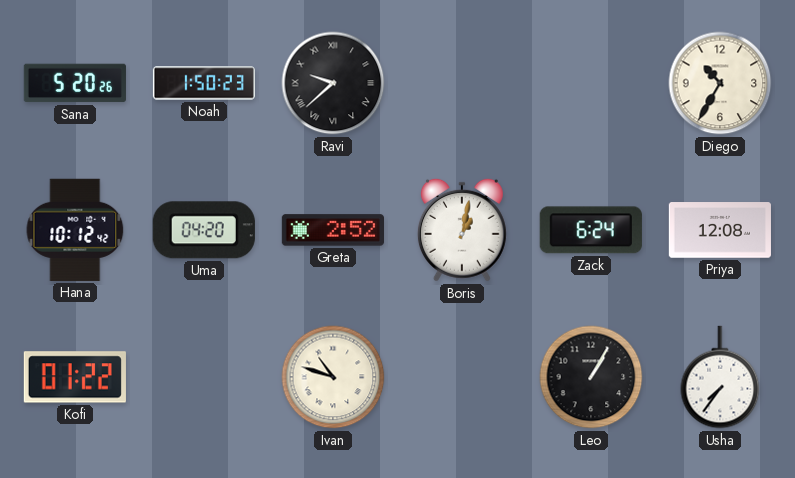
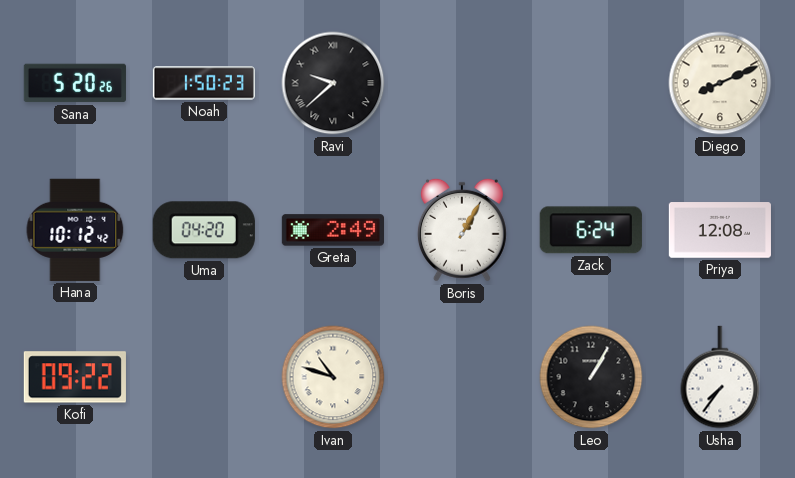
Diego: 10:35 -> 8:11 (720, 83)
Greta: 2:52 -> 2:49 (332, 230)
Boris: 1:02 -> 1:05 (462, 230)
Kofi: 01:22 -> 09:22 (75, 377)
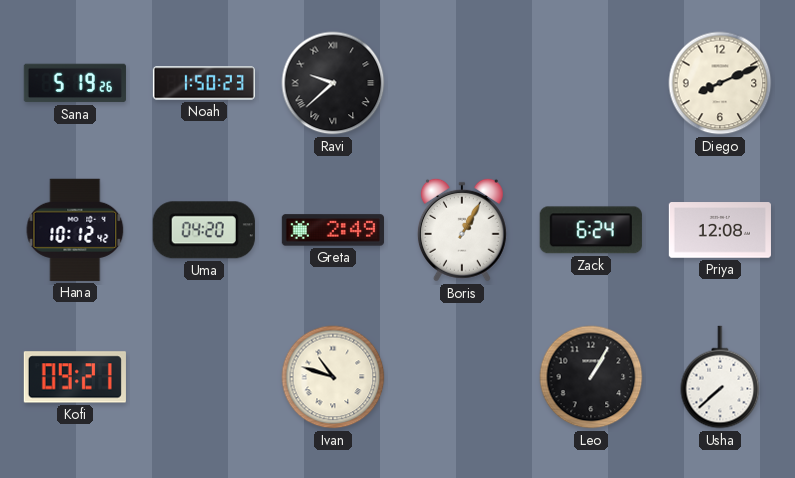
Sana: 5:20 -> 5:19 (75, 83)
Kofi: 09:22 -> 09:21 (75, 377)
Usha: 7:36 -> 7:38 (720, 377)
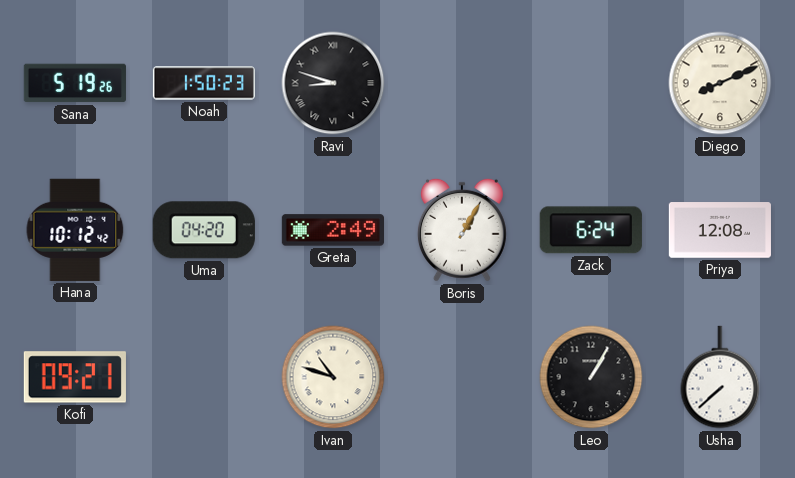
Ravi: 9:38 -> 8:48 (333, 83)
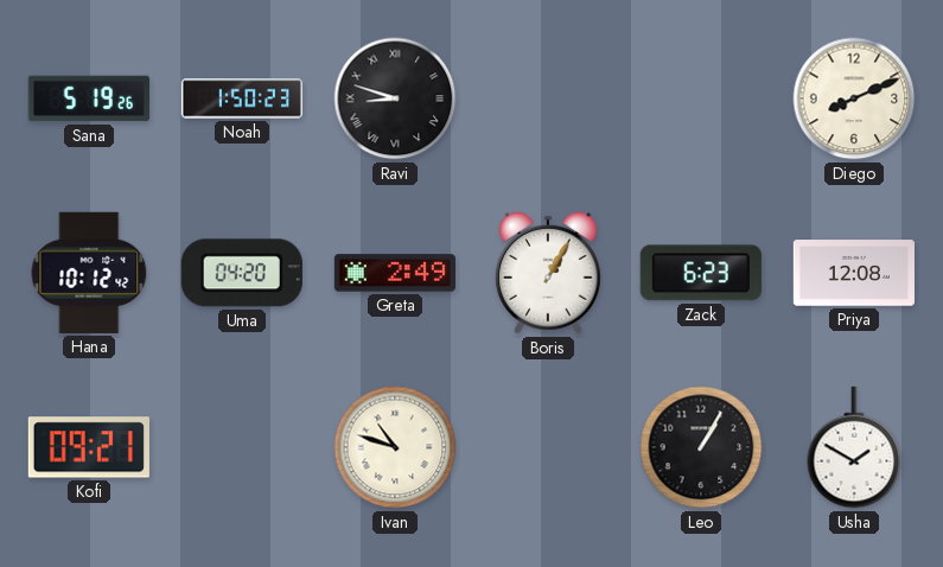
Zack: 6:24 -> 6:23 (701, 273)
Usha: 7:38 -> 1:50 (854, 447)
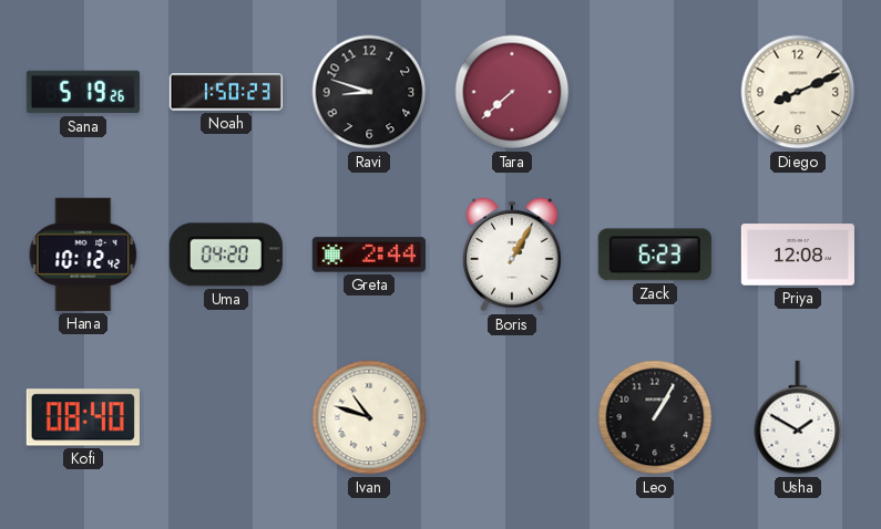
Ravi numerals: Roman -> Arabic (369, 92)
Tara: none -> 7:38 (512, 92)
Greta: 2:49 -> 2:44 (368, 255)
Kofi: 09:21 -> 08:40 (83, 417)
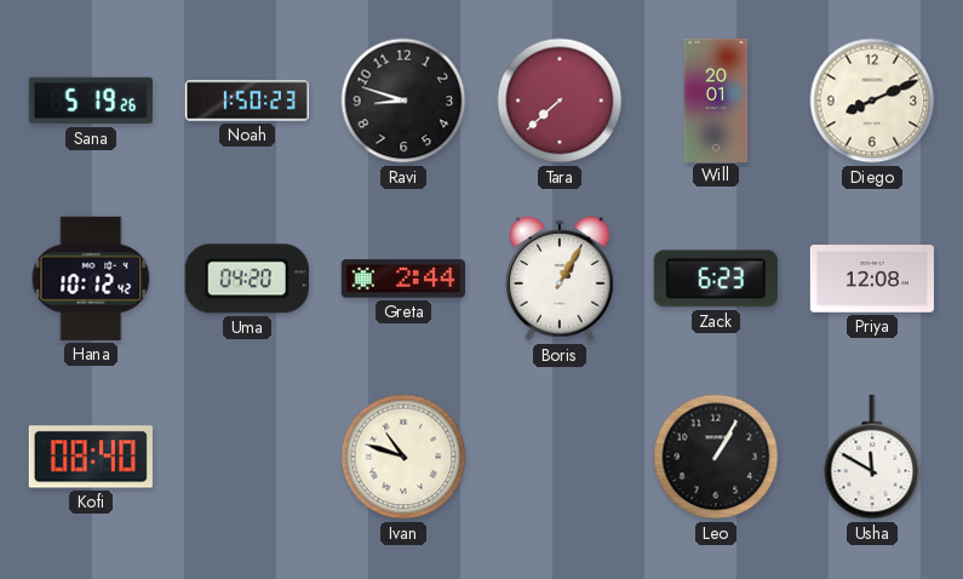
Will: none -> 20:01 (716, 99)
Usha: 1:50 -> 11:50 (872, 457)
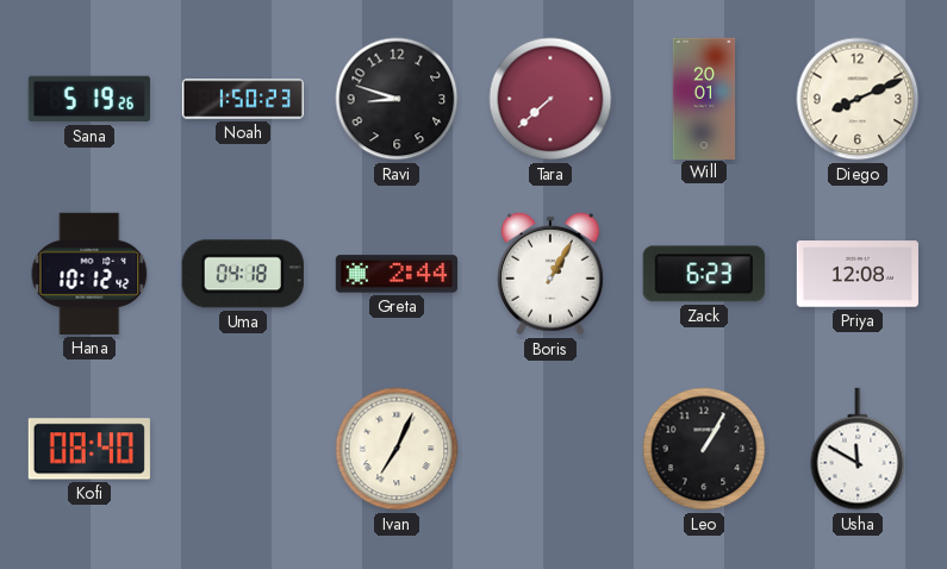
Uma: 04:20 -> 04:18 (243, 274)
Ivan: 10:48 -> 7:04 (397, 449)
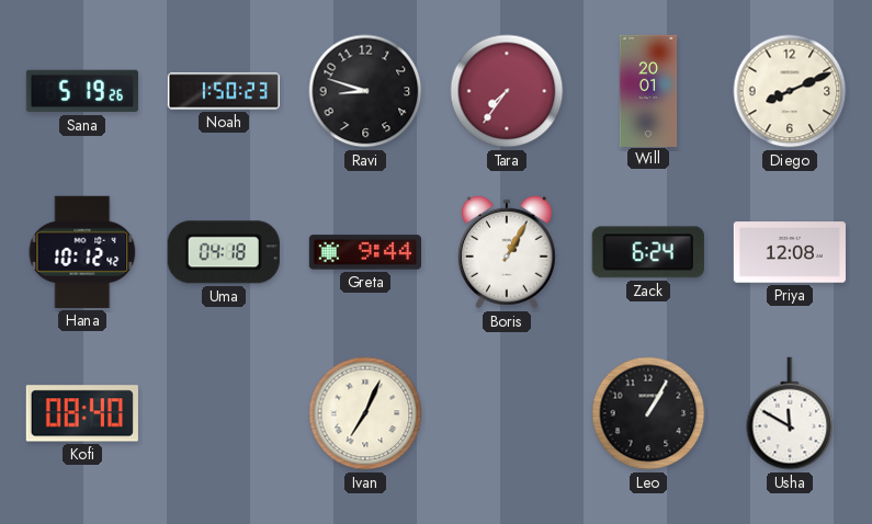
Tara: 7:38 -> 7:36 (507, 91)
Greta: 2:44 -> 9:44 (364, 252)
Zack: 6:23 -> 6:24 (648, 252)
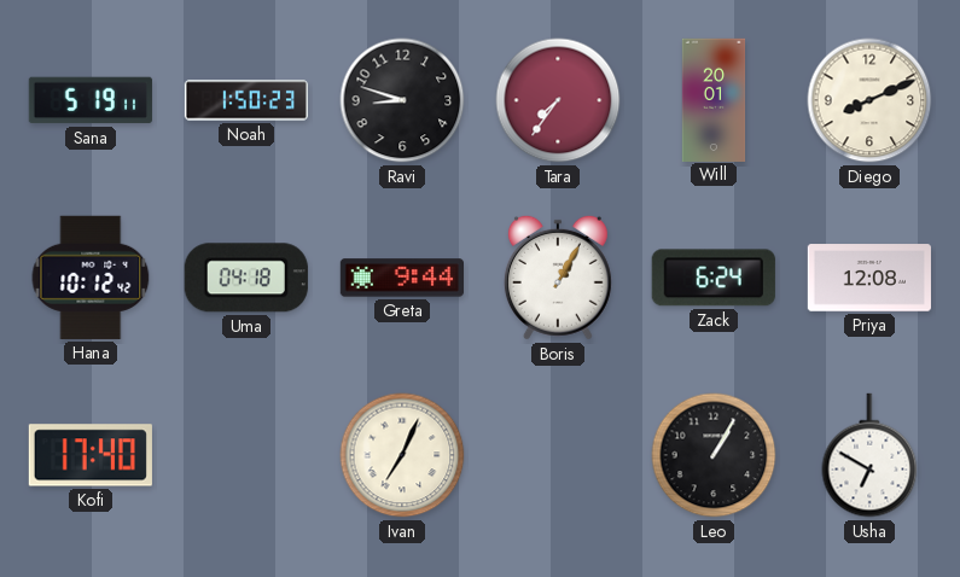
Sana: 5:19:26 -> 5:19:11 (91, 100)
Kofi: 08:40 -> 17:40 (91, 455)
Usha: 11:50 -> 6:50 (869, 455)
